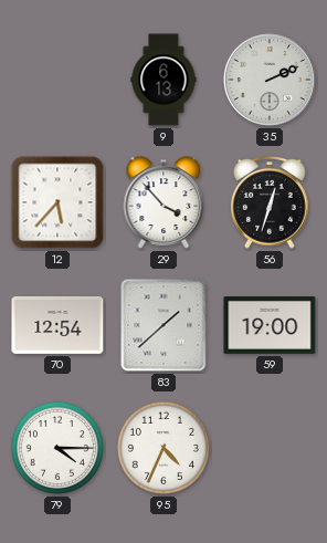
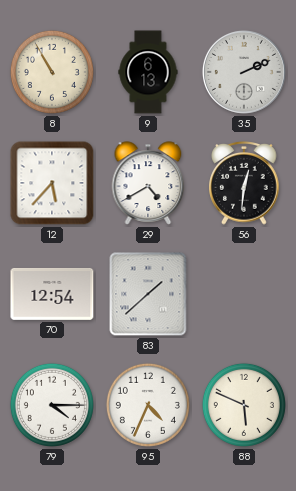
8: none -> 10:55 (52, 72)
29: 3:53 -> 4:40 (148, 183)
56: 12:33 -> 12:31 (244, 184)
59: 19:00 -> none (270, 326)
88: none -> 5:49 (244, 405)
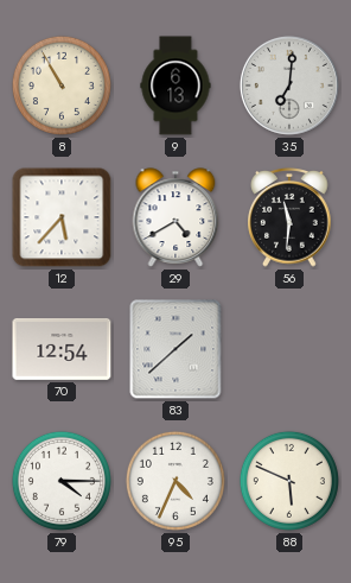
35: 2:11 -> 7:01 (289, 85)
56: 12:31 -> 11:31 (289, 218)
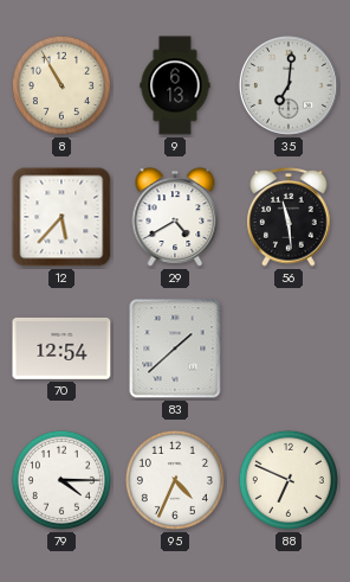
56: 11:31 -> 11:29 (289, 218)
88: 5:49 -> 6:49 (289, 480)
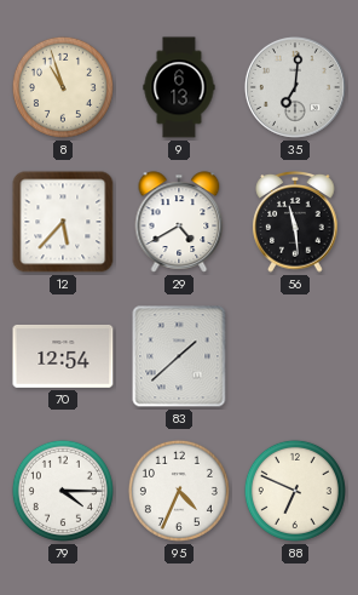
8: 10:55 -> 10:57 (63, 87)
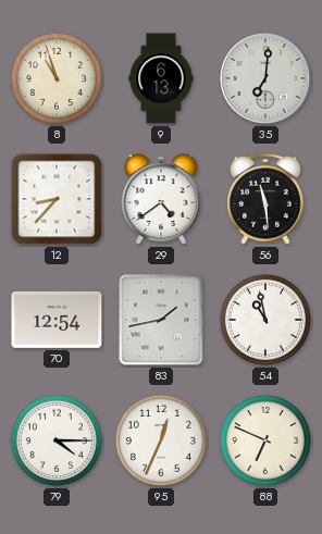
12: 5:37 -> 8:37 (57, 199)
29: 4:40 -> 4:39 (161, 199)
83: 1:38 -> 1:43 (161, 320)
54: none -> 10:58 (265, 320)
95: 4:34 -> 12:34 (161, 440)
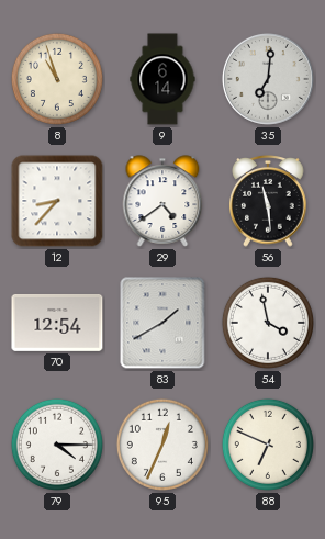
9: 6:13 -> 6:14 (162, 79)
83: 1:43 -> 1:40 (162, 323)
54: 10:58 -> 3:58 (268, 323)
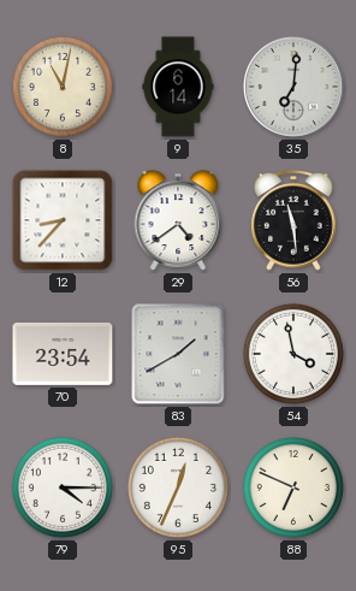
8: 10:57 -> 11:02 (63, 87)
70: 12:54 -> 23:54 (63, 354)
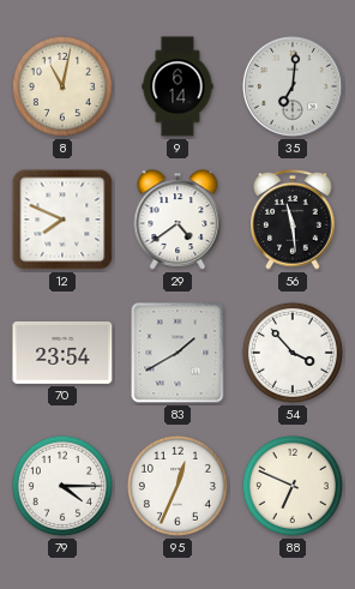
12: 8:37 -> 7:49 (62, 220)
54: 3:58 -> 3:53 (293, 353)
